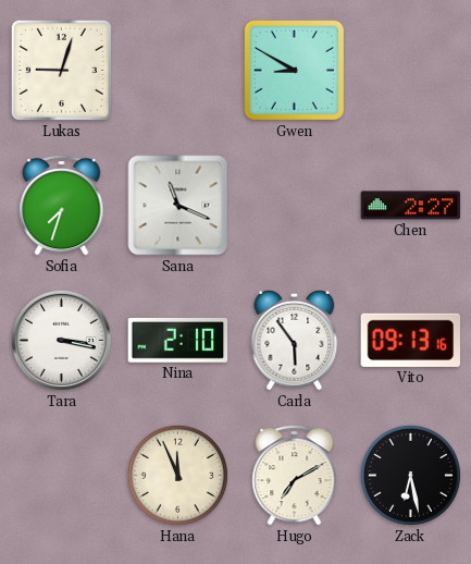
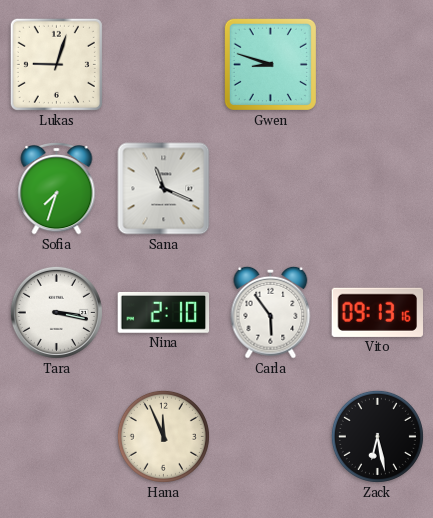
Gwen: 8:50 -> 8:48 (270, 64)
Chen: 2:27 -> none (411, 206)
Hugo: 7:10 -> none (295, 475)
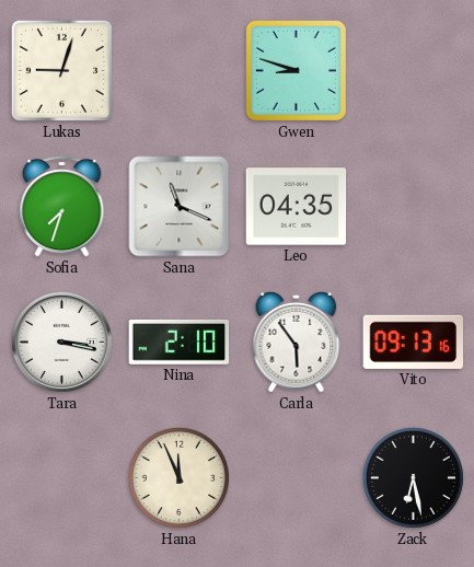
Leo: none -> 04:35 (297, 207)
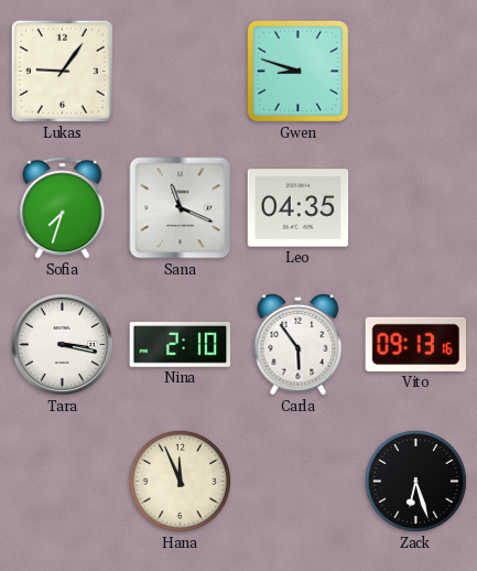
Lukas: 9:03 -> 9:06 (62, 71)
Zack: 6:28 -> 6:27 (415, 481)
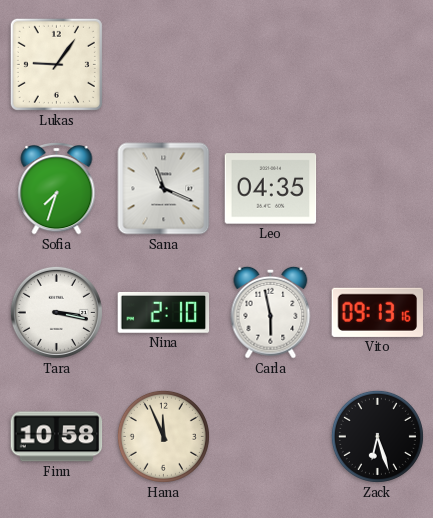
Gwen: 8:48 -> none (297, 71)
Carla: 5:54 -> 5:58 (271, 312)
Finn: none -> 10:58 (57, 437)
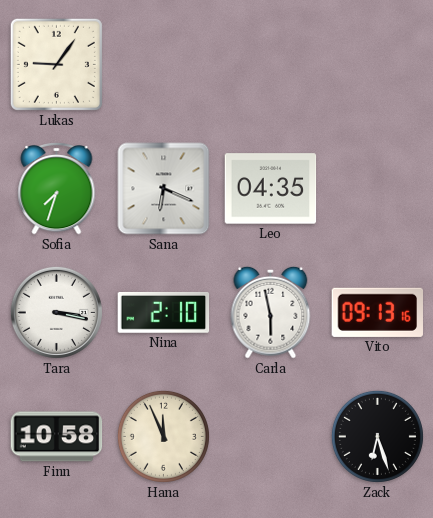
Sana: 11:19 -> 6:19 (164, 189)
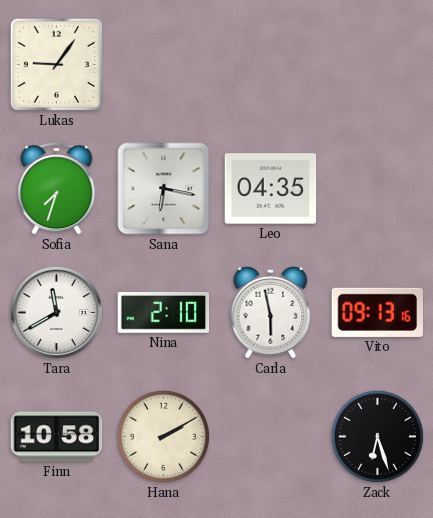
Sana: 6:19 -> 6:17 (164, 189)
Tara: 3:17 -> 11:40 (56, 312)
Hana: 11:56 -> 2:10 (163, 436)
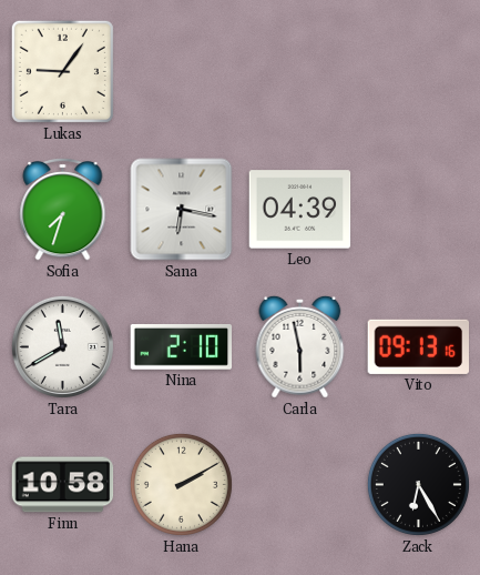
Leo: 04:35 -> 04:39 (300, 210)
Zack: 6:27 -> 6:25 (418, 484)
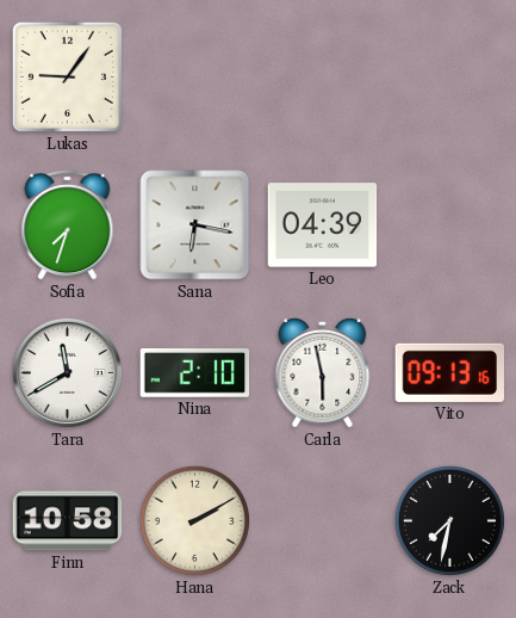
Zack: 6:25 -> 7:32 (449, 520)
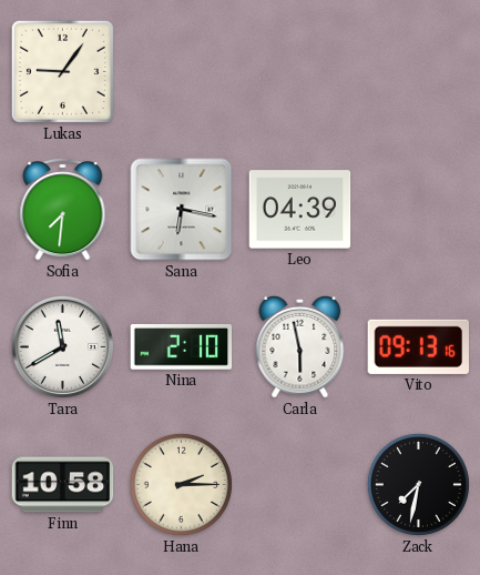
Sofia: 7:33 -> 7:31 (63, 209)
Hana: 2:10 -> 2:15 (181, 484)
